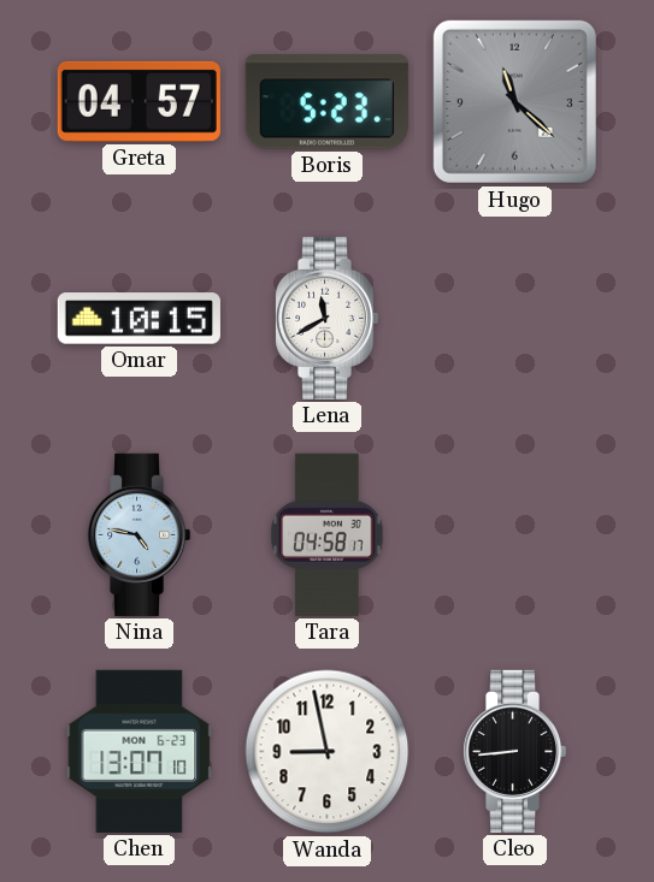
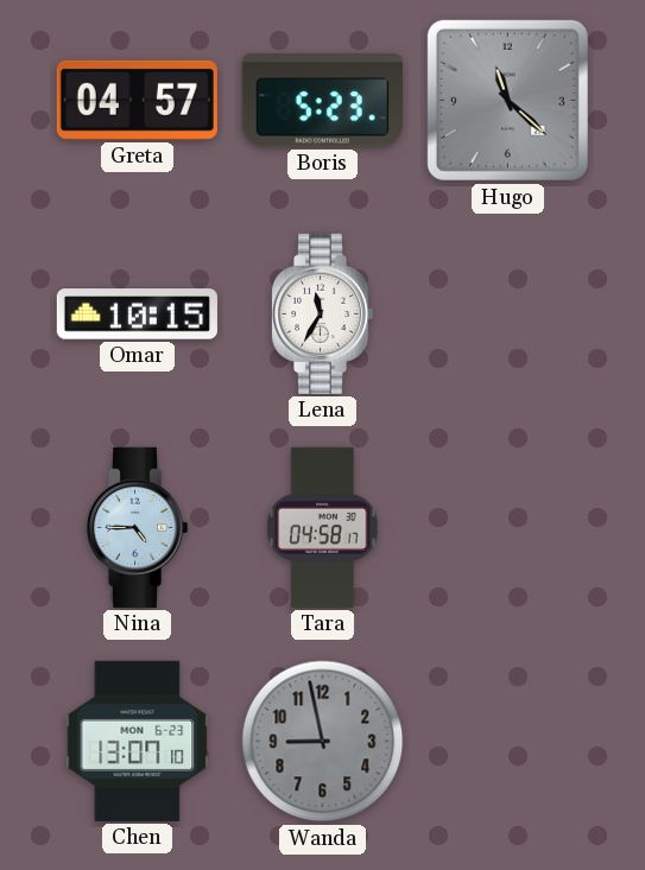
Lena: 11:40 -> 11:35 (322, 313)
Nina: 4:47 -> 4:45 (137, 527)
Wanda dial: white -> grey (323, 742)
Cleo: 8:44 -> none (514, 751)
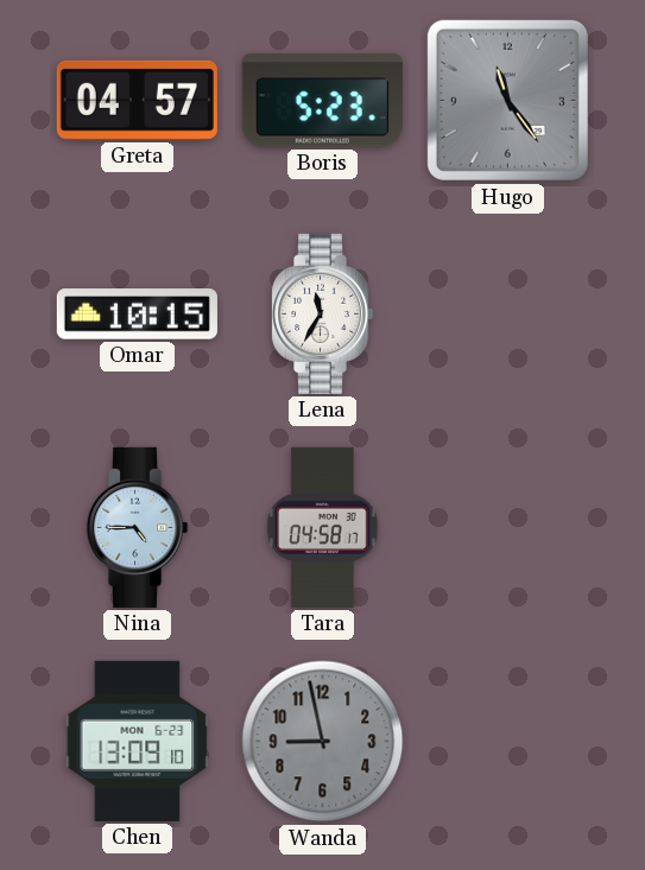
Hugo: 11:22 -> 11:24 (507, 100)
Chen: 13:07 -> 13:09 (138, 741)
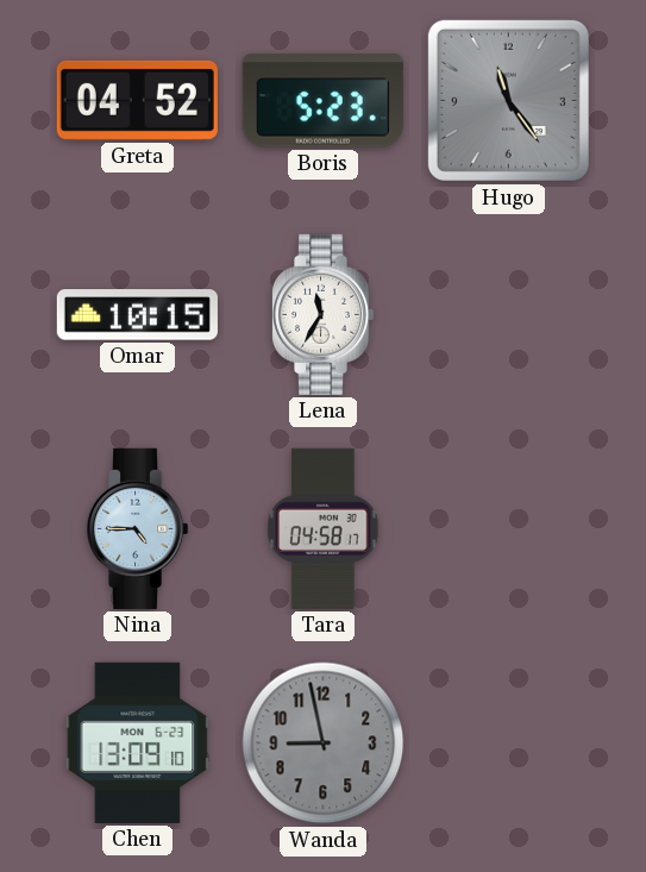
Greta: 04:57 -> 04:52 (137, 100)
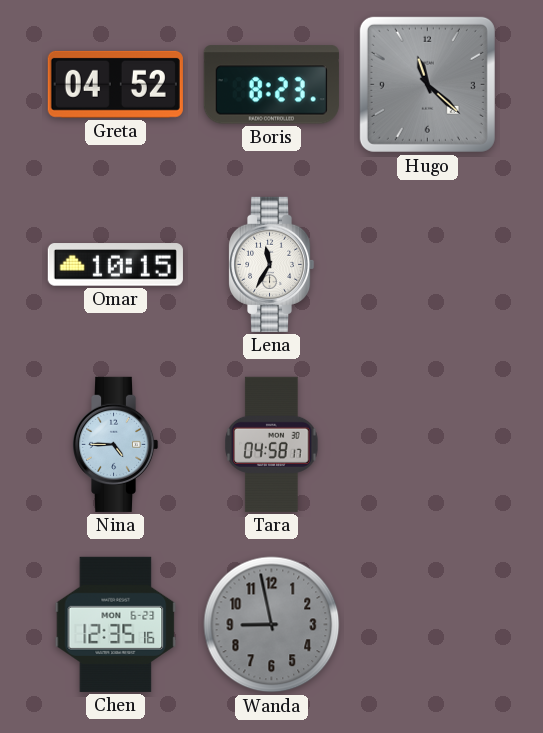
Boris: 5:23 -> 8:23 (271, 85)
Hugo: 11:24 -> 11:22 (427, 84)
Chen: 13:09 -> 12:35 (116, 624)
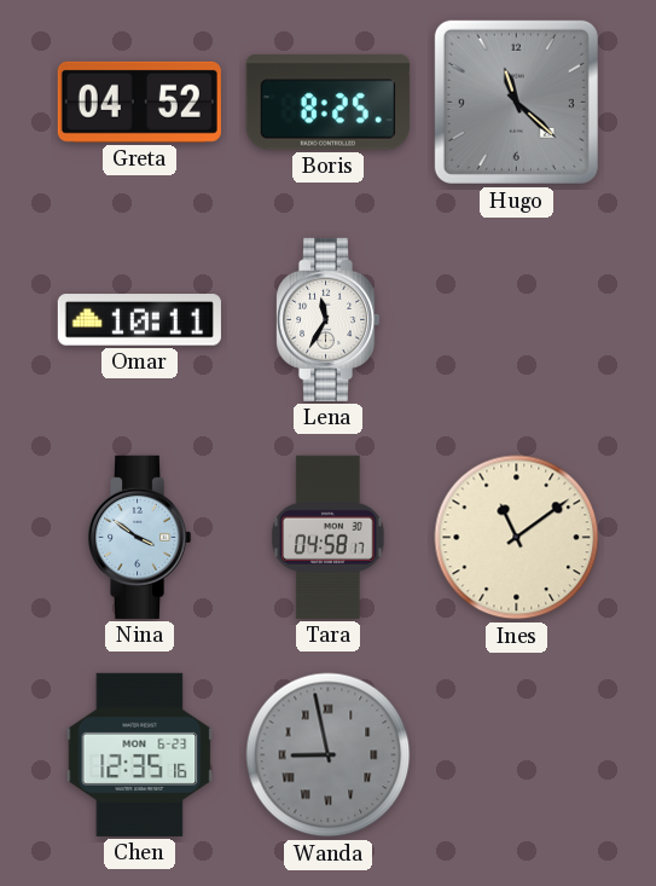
Boris: 8:23 -> 8:25 (327, 103)
Omar: 10:15 -> 10:11 (139, 320)
Nina: 4:45 -> 3:51 (139, 537)
Ines: none -> 11:09 (517, 538)
Wanda numerals: Arabic -> Roman (329, 755)
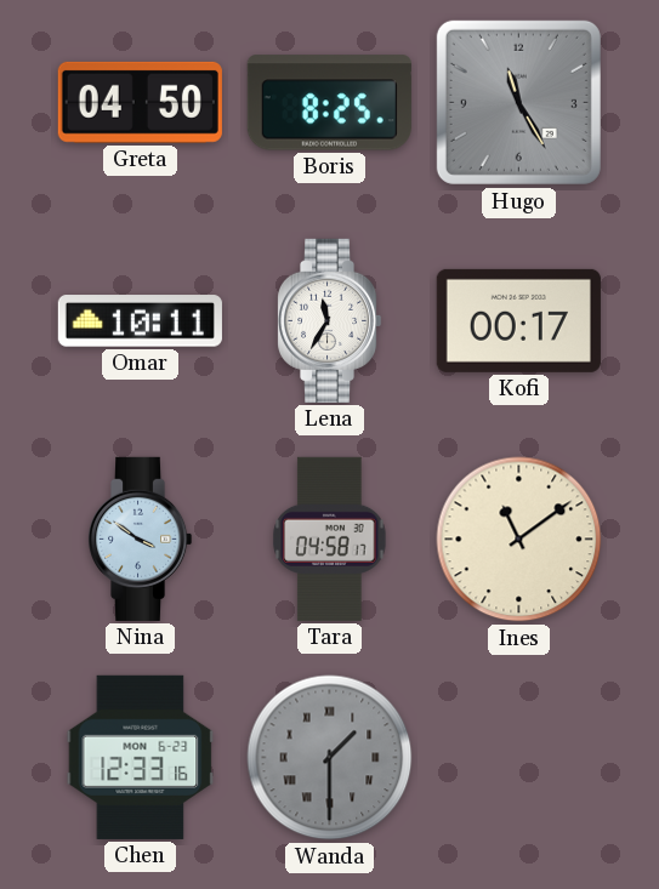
Greta: 04:52 -> 04:50 (140, 102)
Hugo: 11:22 -> 11:25 (518, 102)
Kofi: none -> 00:17 (518, 320)
Chen: 12:35 -> 12:33 (141, 757)
Wanda: 8:58 -> 1:30 (330, 758)
